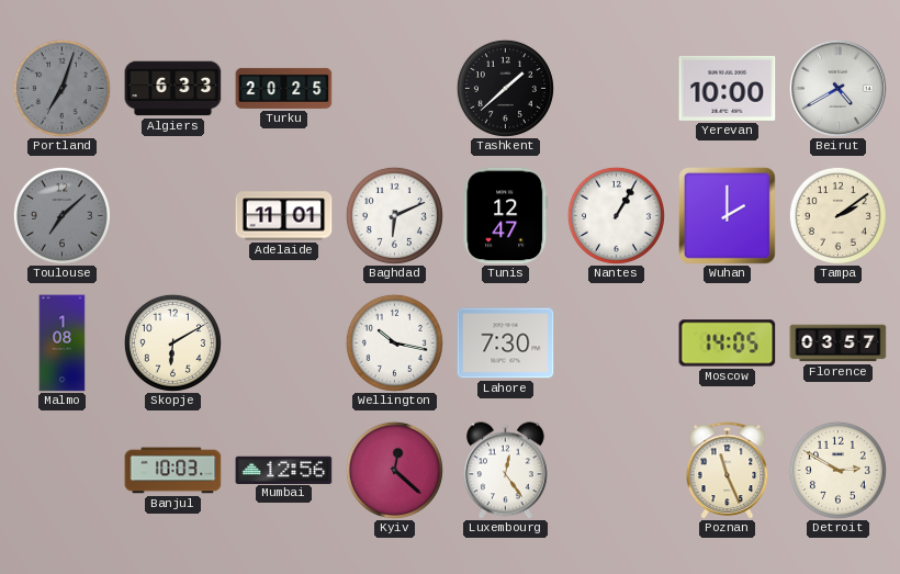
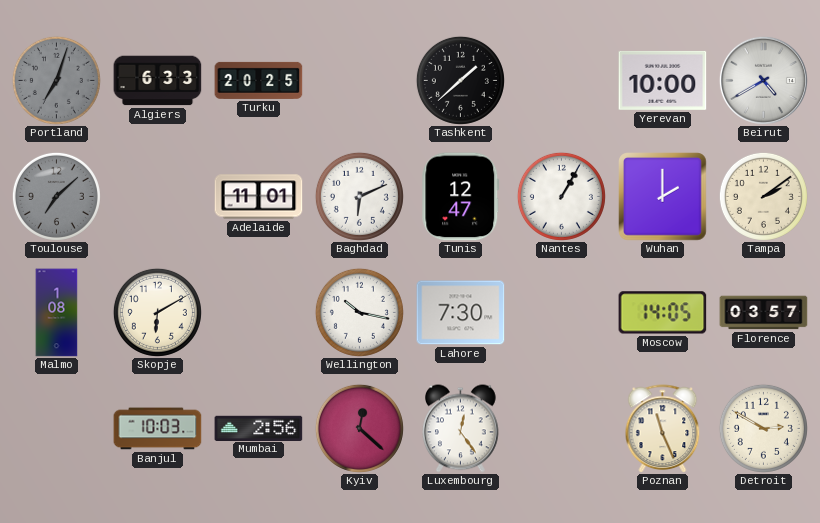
Mumbai: 12:56 -> 2:56 (259, 428)
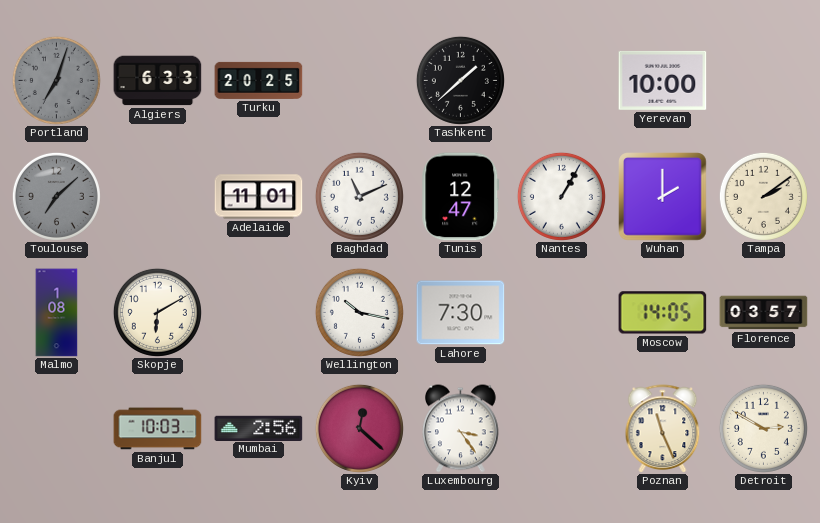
Beirut: 4:40 -> none (763, 80)
Baghdad: 6:11 -> 11:11 (359, 196)
Luxembourg: 12:24 -> 3:24 (461, 429)
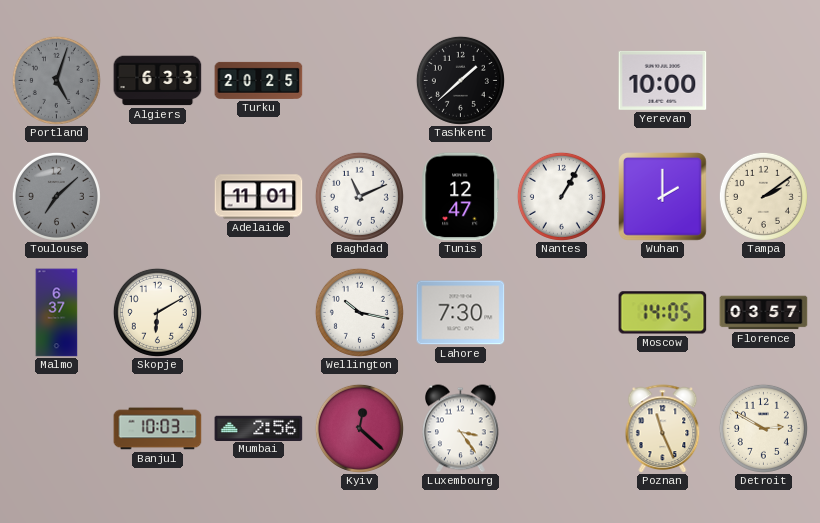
Portland: 7:03 -> 5:03 (56, 80)
Malmo: 1:08 -> 6:37 (57, 313)
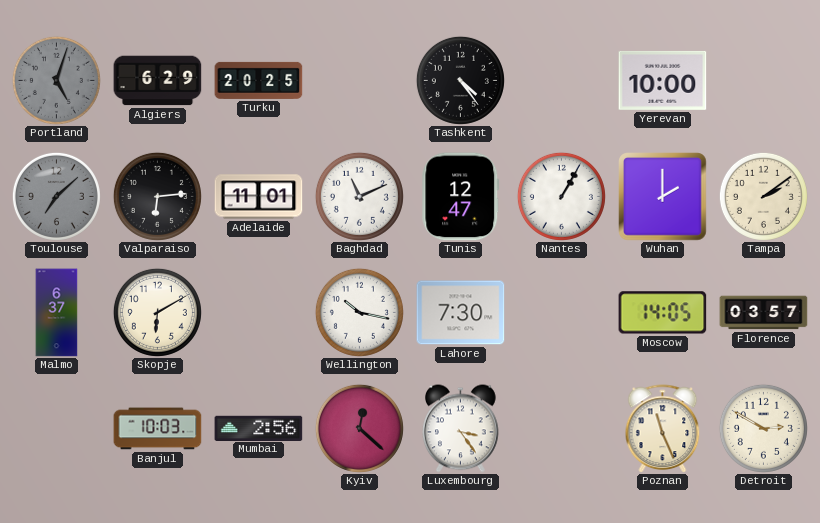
Algiers: 6:33 -> 6:29 (158, 81)
Tashkent: 1:38 -> 4:24 (460, 80)
Valparaiso: none -> 6:14 (157, 196)
